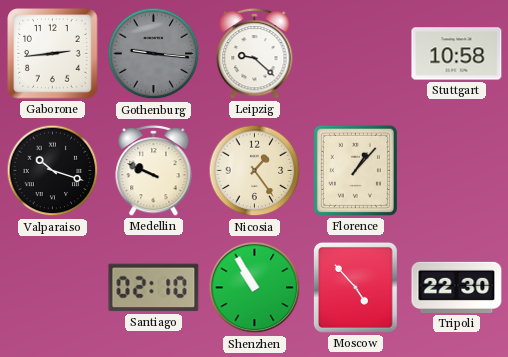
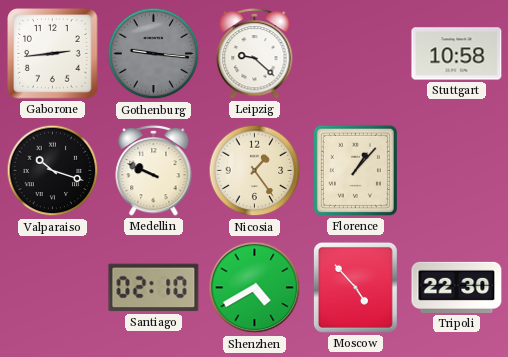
Shenzhen: 10:55 -> 4:40 (255, 288)
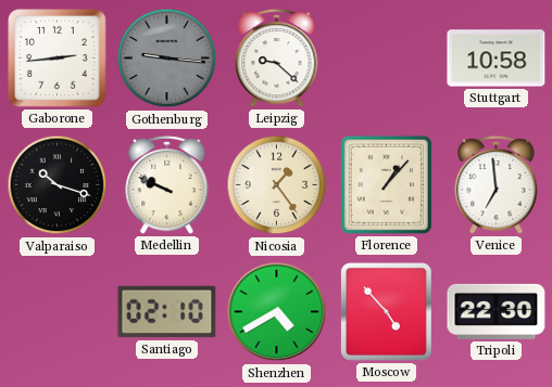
Venice: none -> 6:59 (497, 184)
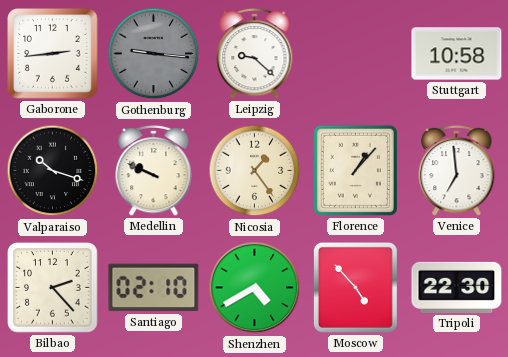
Bilbao: none -> 2:23 (53, 288)
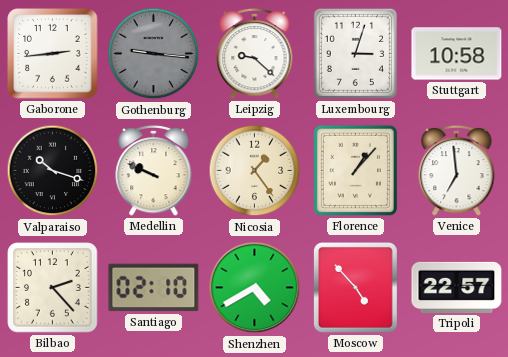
Luxembourg: none -> 3:03 (355, 53)
Tripoli: 22:30 -> 22:57 (457, 287)
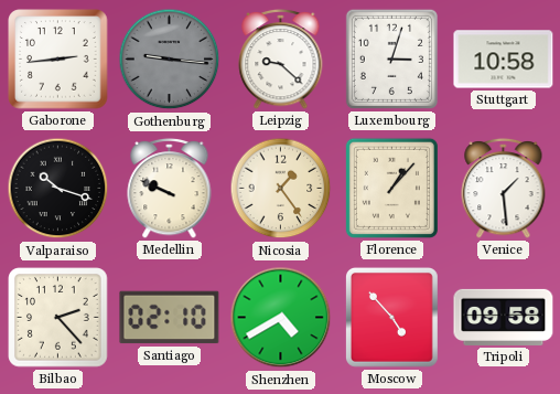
Venice: 6:59 -> 1:29 (504, 188)
Tripoli: 22:57 -> 09:58 (504, 317)
